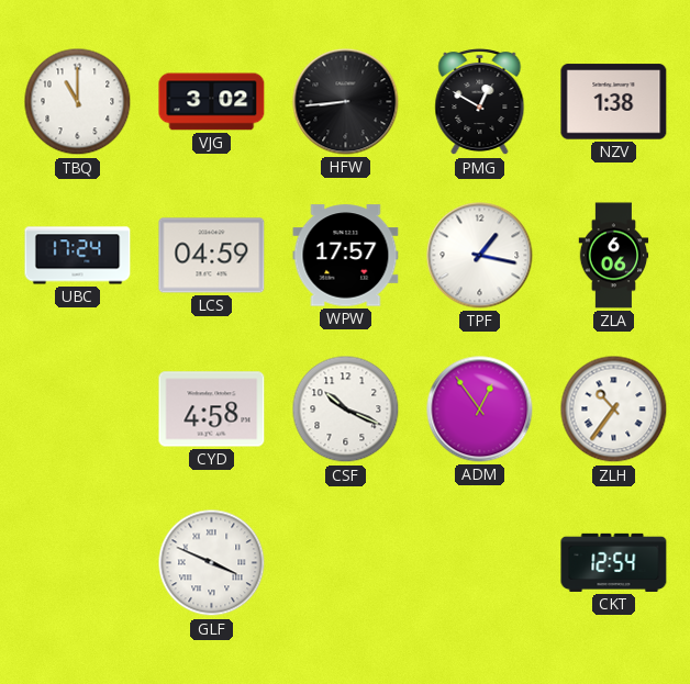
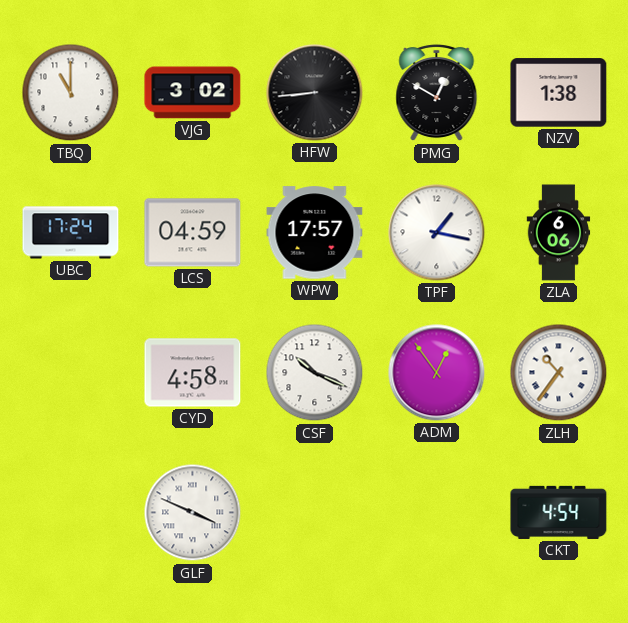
CKT: 12:54 -> 4:54 (559, 512)
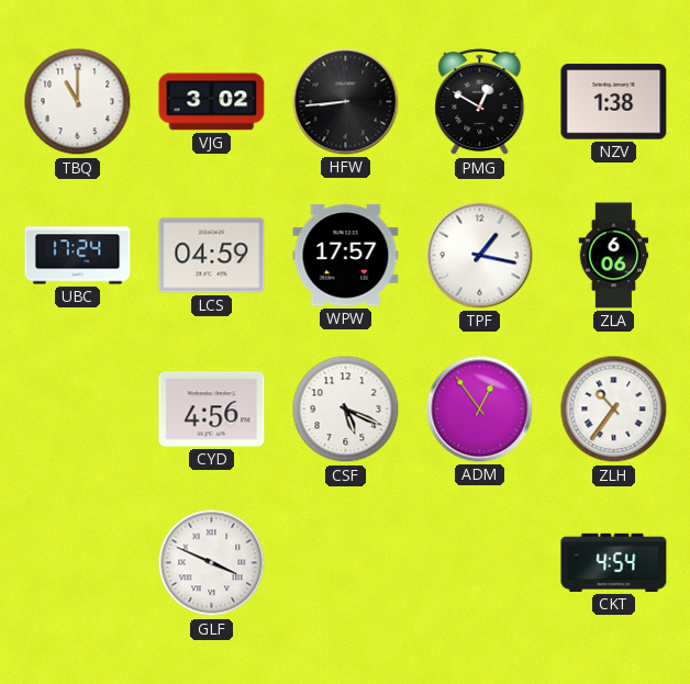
CYD: 4:58 -> 4:56 (212, 410)
CSF: 10:19 -> 5:19 (346, 410)
